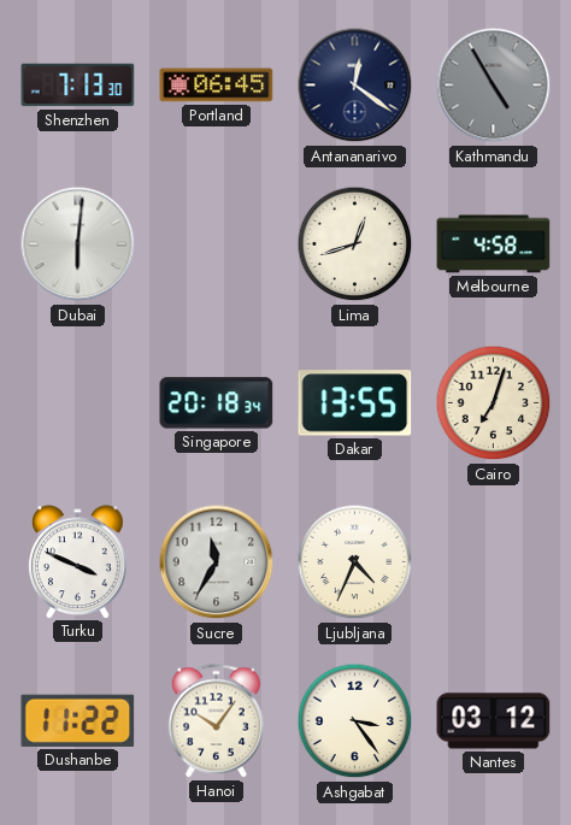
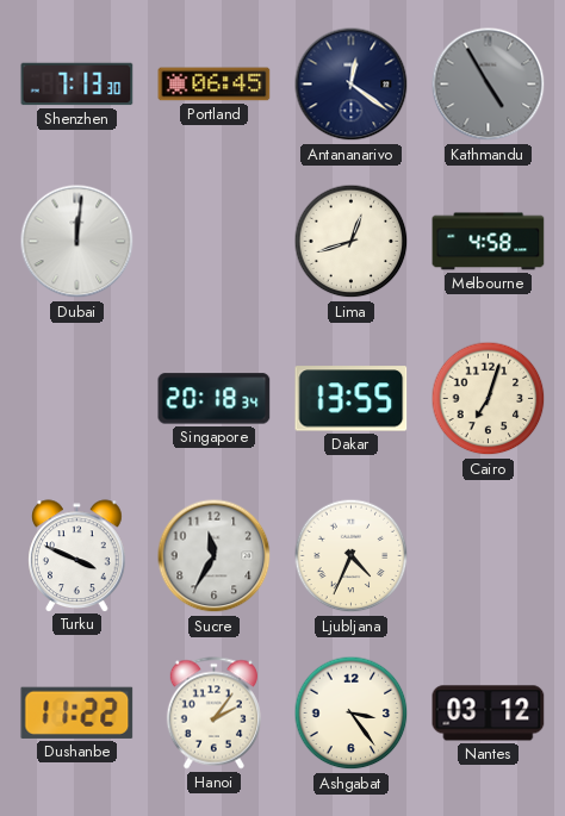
Dubai: 6:01 -> 12:01 (77, 242)
Hanoi: 10:06 -> 2:06 (213, 714)
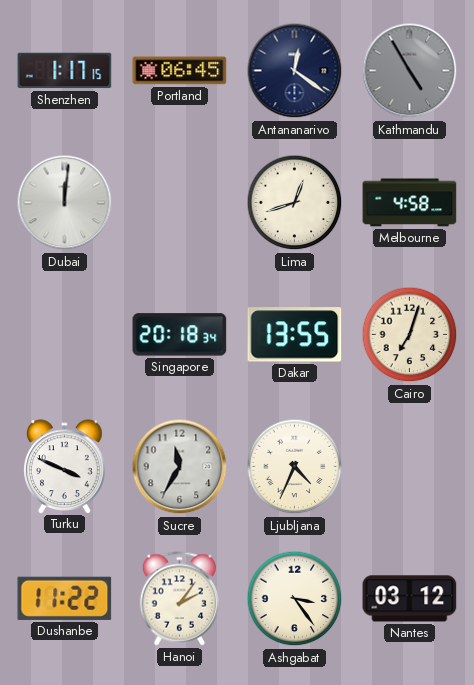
Shenzhen: 7:13 -> 1:17 (65, 71)
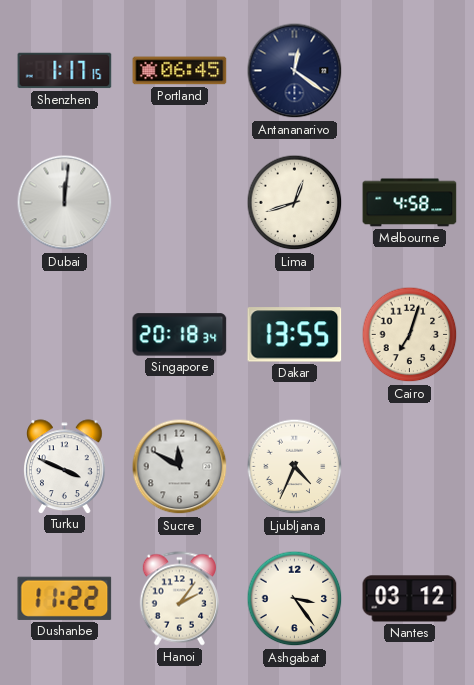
Kathmandu: 4:55 -> none (410, 71)
Sucre: 11:35 -> 11:50 (180, 467)
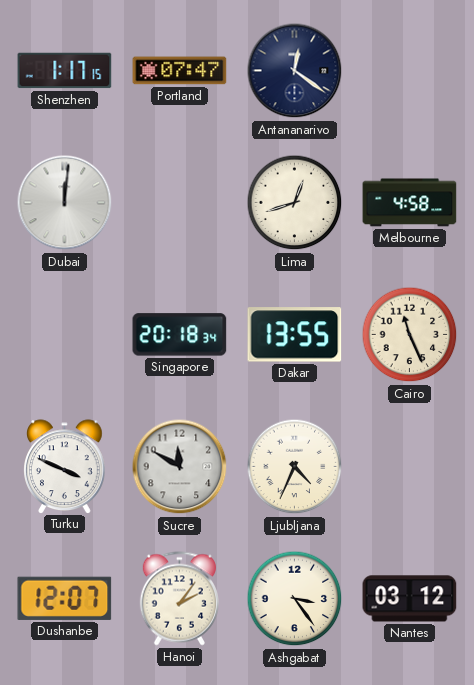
Portland: 06:45 -> 07:47 (180, 71)
Cairo: 7:03 -> 11:26 (410, 335)
Dushanbe: 11:22 -> 12:07 (65, 598)
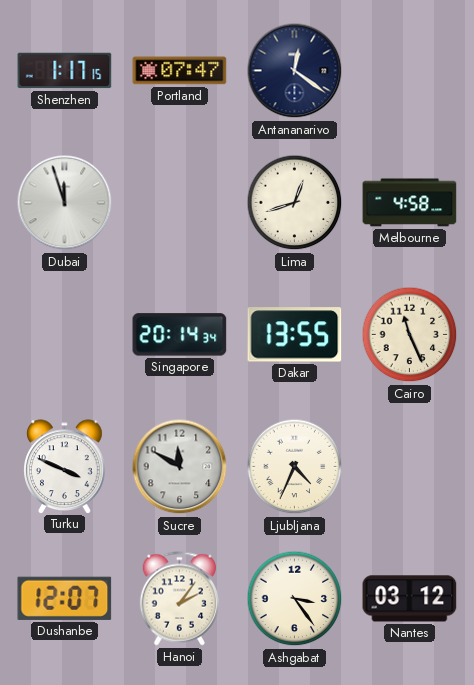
Dubai: 12:01 -> 11:57 (65, 203)
Singapore: 20:18 -> 20:14 (180, 335)
